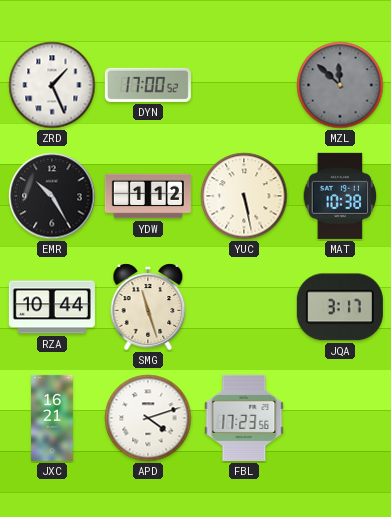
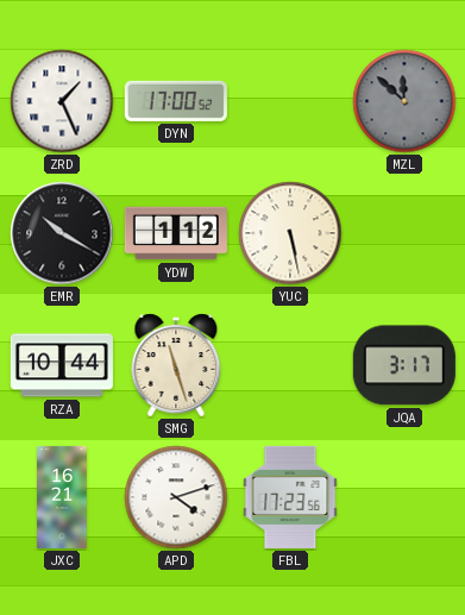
EMR: 10:25 -> 10:20 (62, 233)
MAT: 10:38 -> none (340, 196)
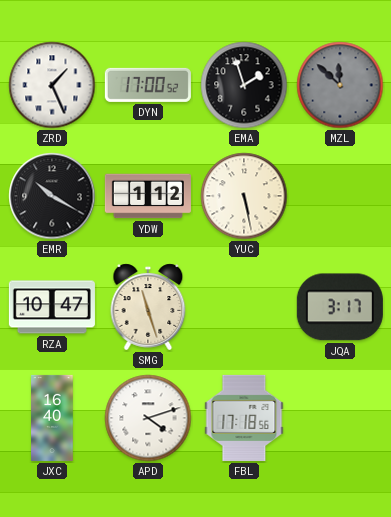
EMA: none -> 1:57 (244, 85)
RZA: 10:44 -> 10:47 (52, 307)
JXC: 16:21 -> 16:40 (52, 418)
FBL: 17:23 -> 17:18 (244, 418)
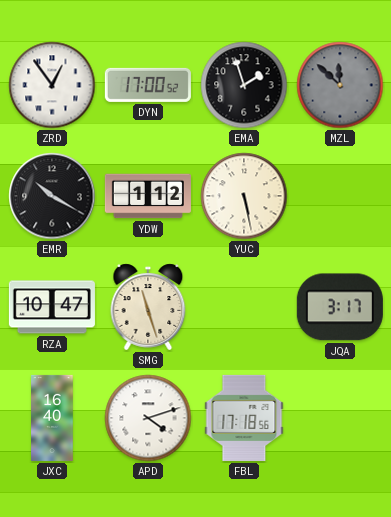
ZRD: 1:26 -> 12:54 (52, 85)
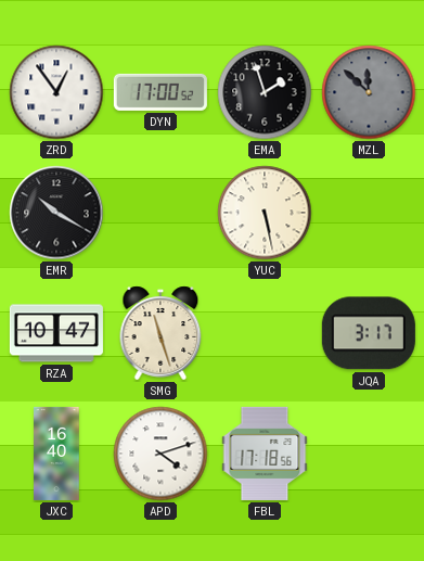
YDW: 1:12 -> none (148, 196)
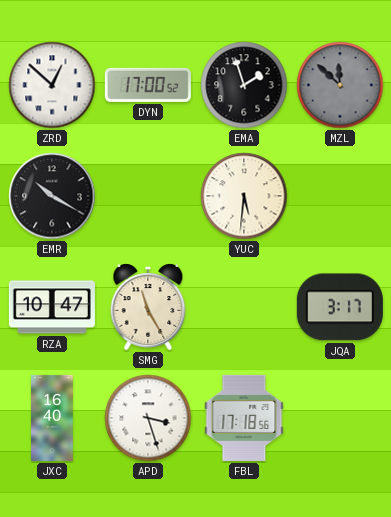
ZRD: 12:54 -> 12:52 (52, 85)
YUC: 5:28 -> 5:31 (244, 196)
SMG: 11:27 -> 11:25 (148, 307)
APD: 4:12 -> 3:27 (148, 418)
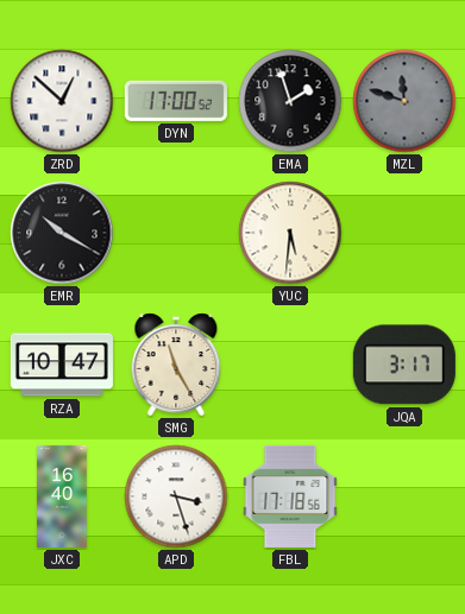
MZL: 11:52 -> 11:48 (404, 101)
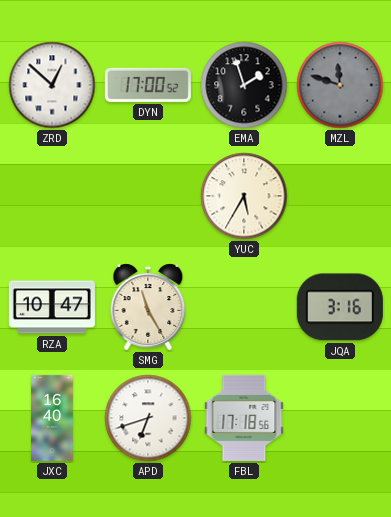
EMR: 10:20 -> none (62, 233)
YUC: 5:31 -> 5:35 (244, 196)
JQA: 3:17 -> 3:16 (340, 307)
APD: 3:27 -> 6:42 (148, 418)
